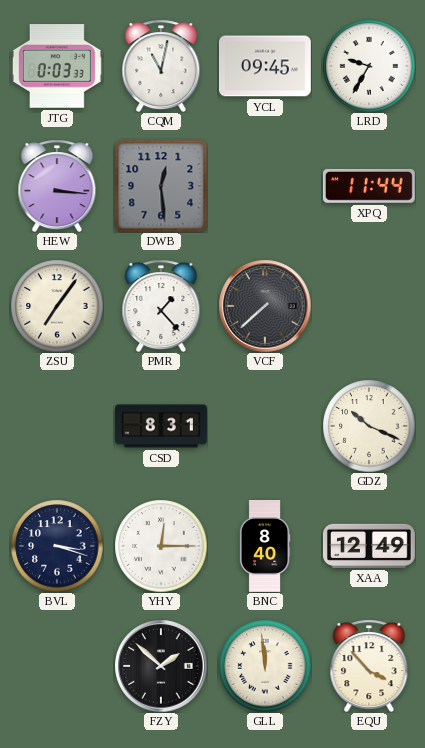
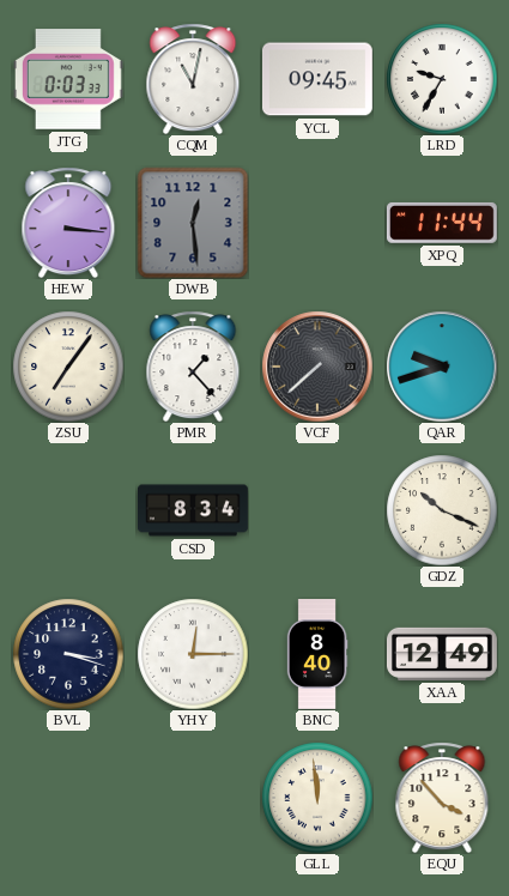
QAR: none -> 9:42 (442, 367)
CSD: 8:31 -> 8:34 (194, 510)
FZY: 1:52 -> none (161, 666)
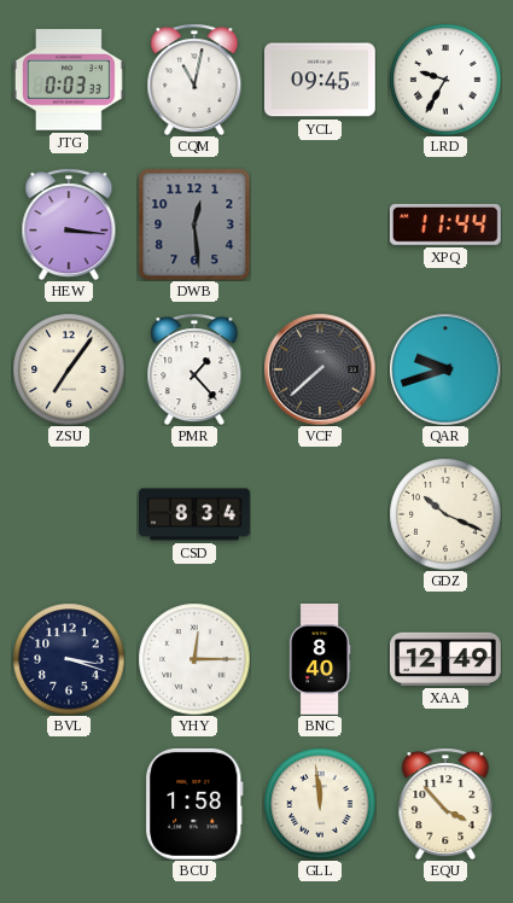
BCU: none -> 1:58 (196, 804)
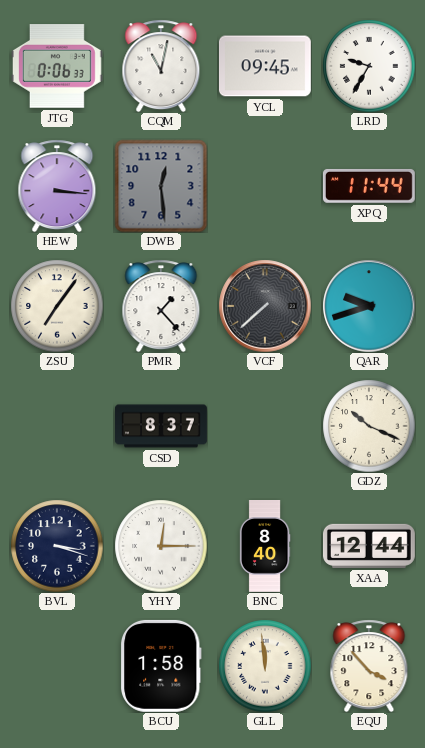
JTG: 0:03 -> 0:06 (57, 66)
CSD: 8:34 -> 8:37 (162, 426)
XAA: 12:49 -> 12:44 (369, 546)
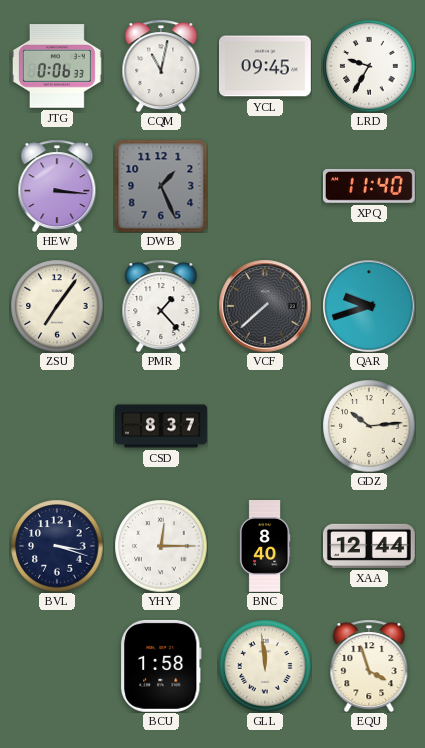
DWB: 12:29 -> 1:26 (161, 186)
XPQ: 11:44 -> 11:40 (369, 186)
GDZ: 10:19 -> 10:14 (369, 426)
EQU: 3:53 -> 3:57 (369, 666)
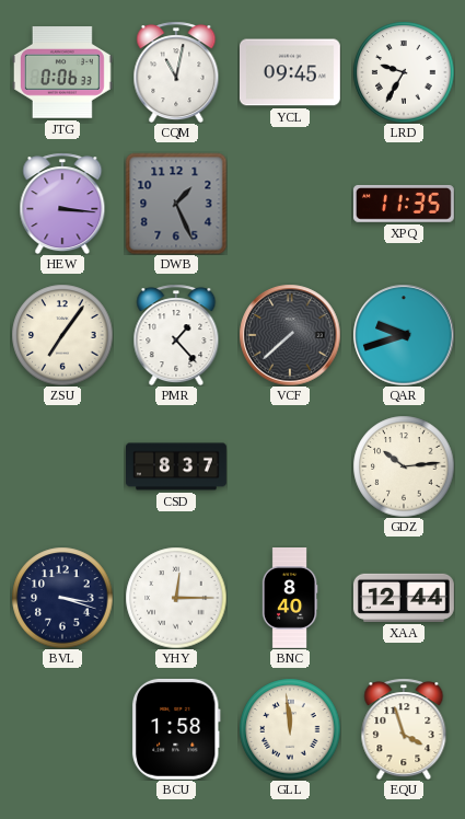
XPQ: 11:40 -> 11:35 (404, 204)
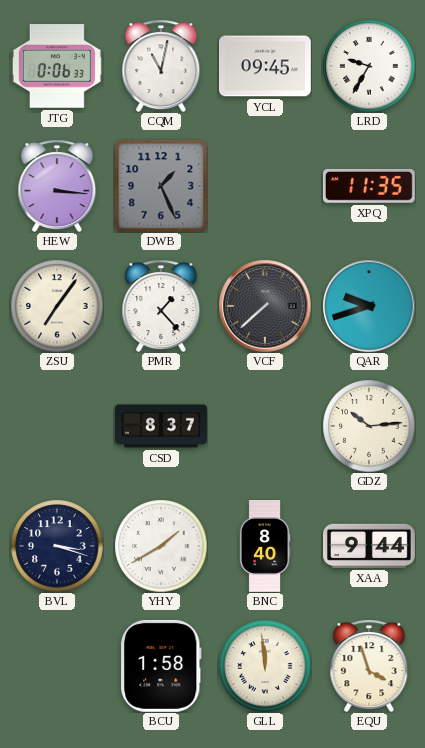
YHY: 12:15 -> 1:40 (161, 546)
XAA: 12:44 -> 9:44 (369, 546)
